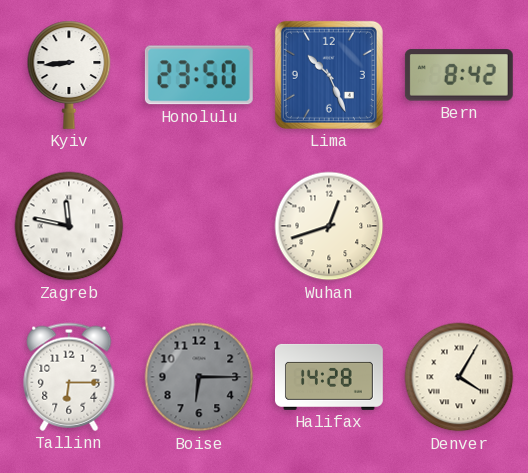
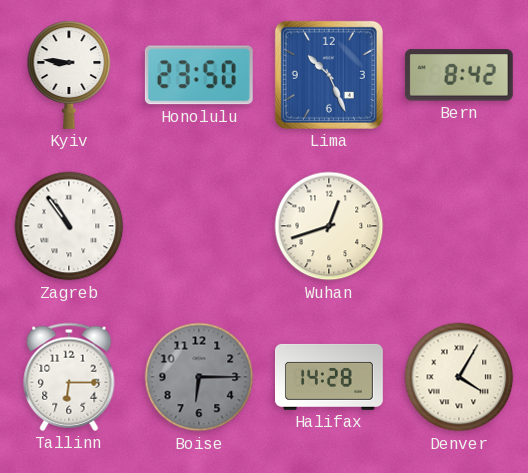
Kyiv: 8:44 -> 8:46 (69, 75)
Zagreb: 11:47 -> 10:54 (69, 226)
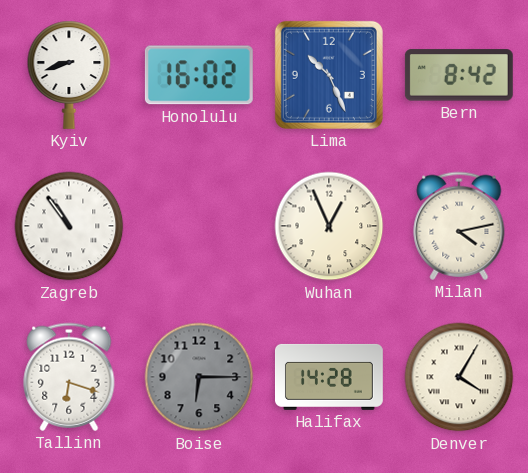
Kyiv: 8:46 -> 8:42 (69, 75)
Honolulu: 23:50 -> 16:02 (199, 75)
Wuhan: 12:42 -> 12:56 (329, 226)
Milan: none -> 4:13 (459, 226)
Tallinn: 6:15 -> 6:18 (69, 377)
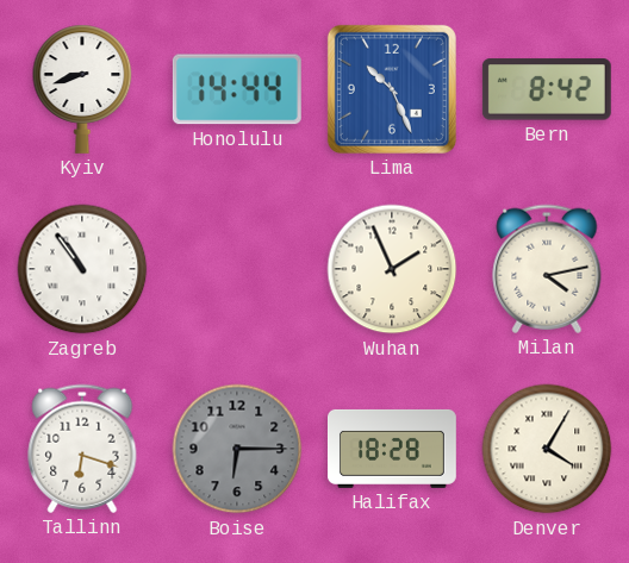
Honolulu: 16:02 -> 14:44 (237, 89)
Wuhan: 12:56 -> 1:56 (392, 269)
Halifax: 14:28 -> 18:28 (393, 449)
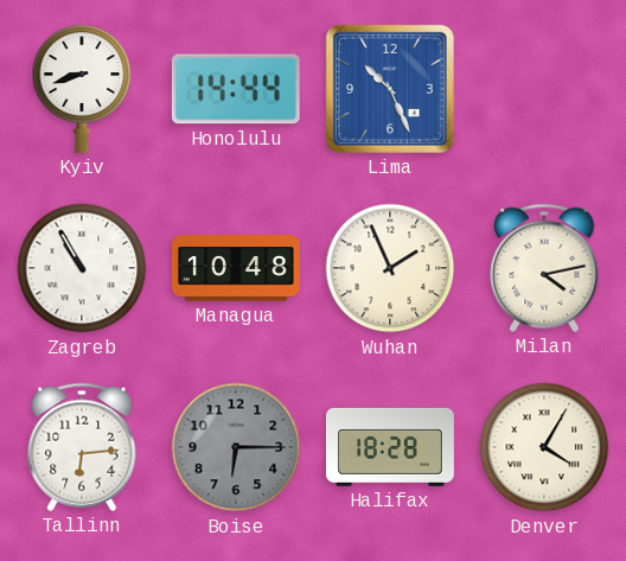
Bern: 8:42 -> none (547, 89)
Zagreb: 10:54 -> 10:55 (82, 268)
Managua: none -> 10:48 (236, 268)
Tallinn: 6:18 -> 6:14 (82, 447)
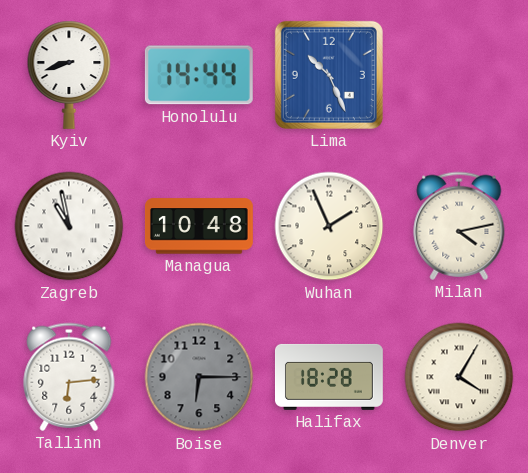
Zagreb: 10:55 -> 10:58 (69, 226)
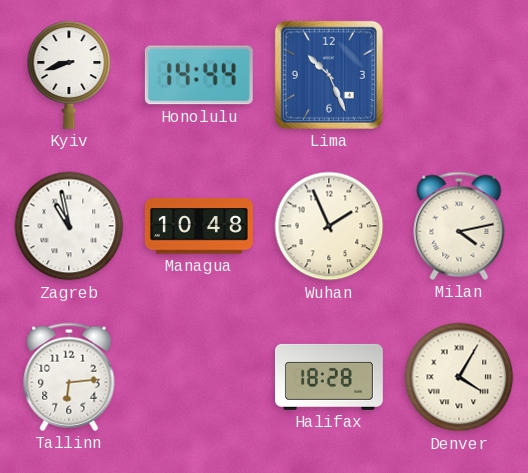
Boise: 6:15 -> none (199, 377)
